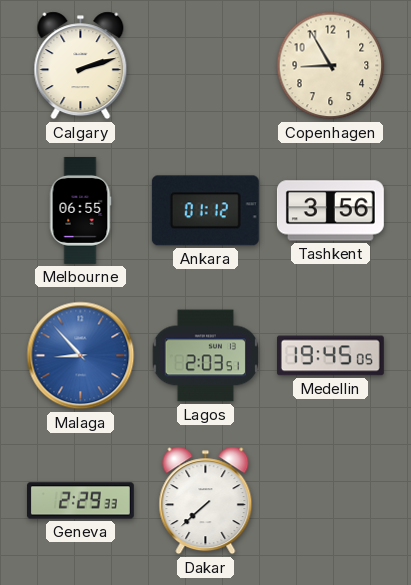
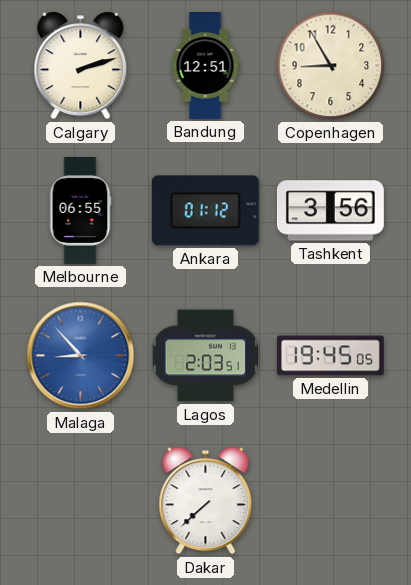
Bandung: none -> 12:51 (205, 66)
Geneva: 2:29 -> none (80, 501)
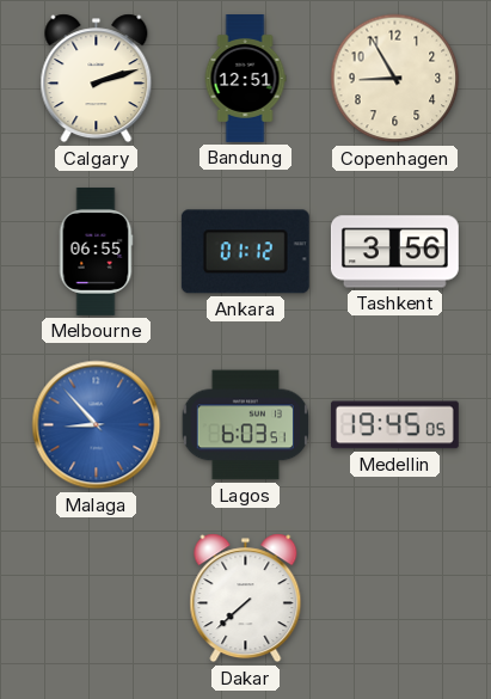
Lagos: 2:03 -> 6:03 (246, 425)
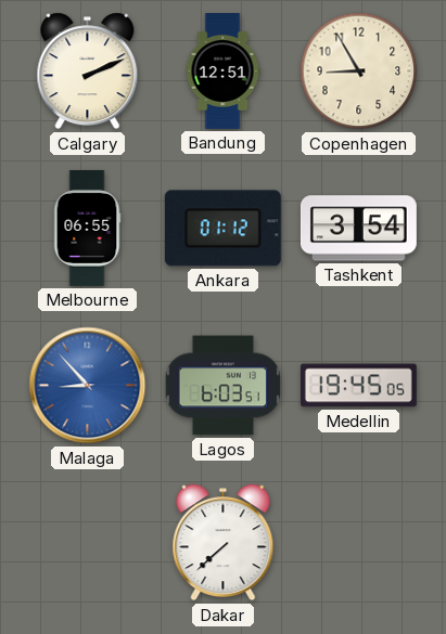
Calgary: 2:12 -> 2:11 (88, 72)
Tashkent: 3:56 -> 3:54 (358, 229)
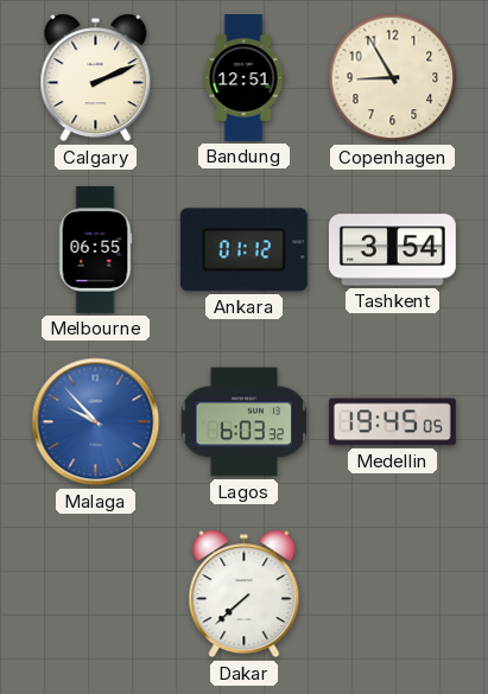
Malaga: 8:53 -> 9:53 (96, 422)
Lagos: 6:03:51 -> 6:03:32 (245, 422)
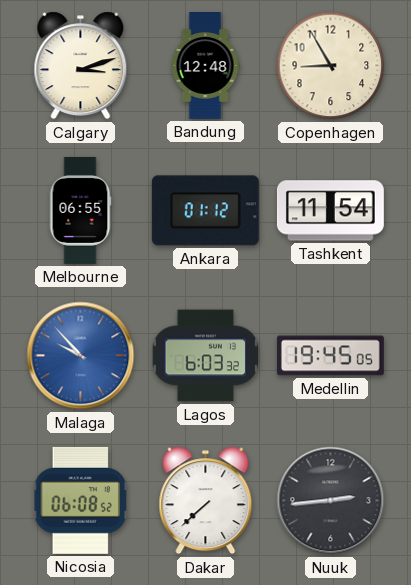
Calgary: 2:11 -> 3:12 (81, 66)
Bandung: 12:51 -> 12:48 (205, 66)
Tashkent: 3:54 -> 11:54 (330, 211)
Nicosia: none -> 06:08 (80, 500)
Nuuk: none -> 2:44 (331, 501)
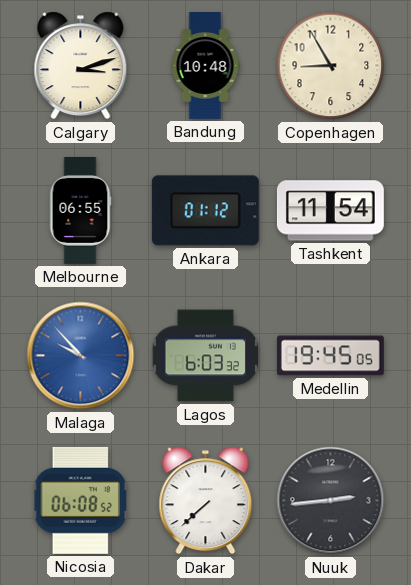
Bandung: 12:48 -> 10:48 (205, 66)
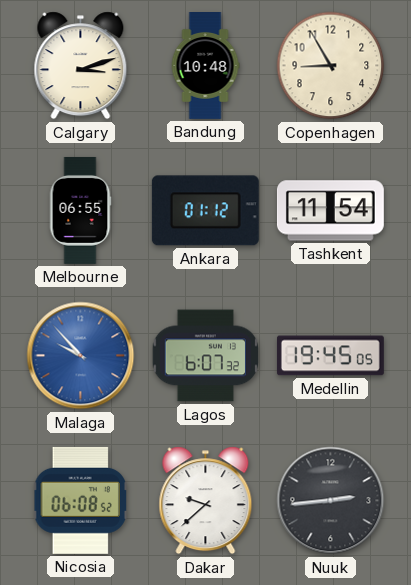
Lagos: 6:03 -> 6:07 (206, 356)
Dakar: 7:38 -> 9:38 (206, 501)
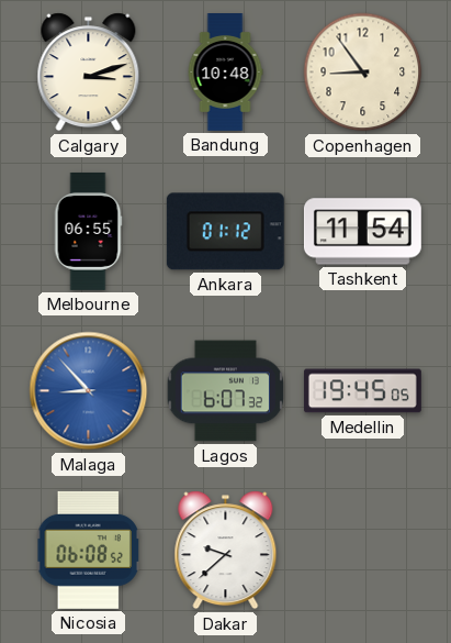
Copenhagen: 8:55 -> 8:54 (363, 73)
Malaga: 9:53 -> 8:53 (89, 391)
Nuuk: 2:44 -> none (331, 501)
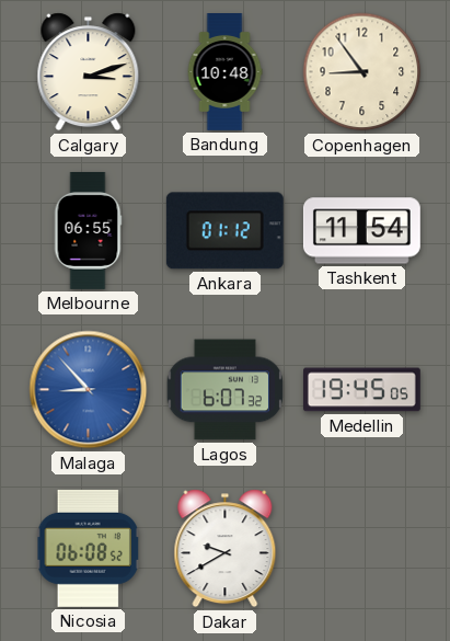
Dakar: 9:38 -> 9:40 (226, 549)
